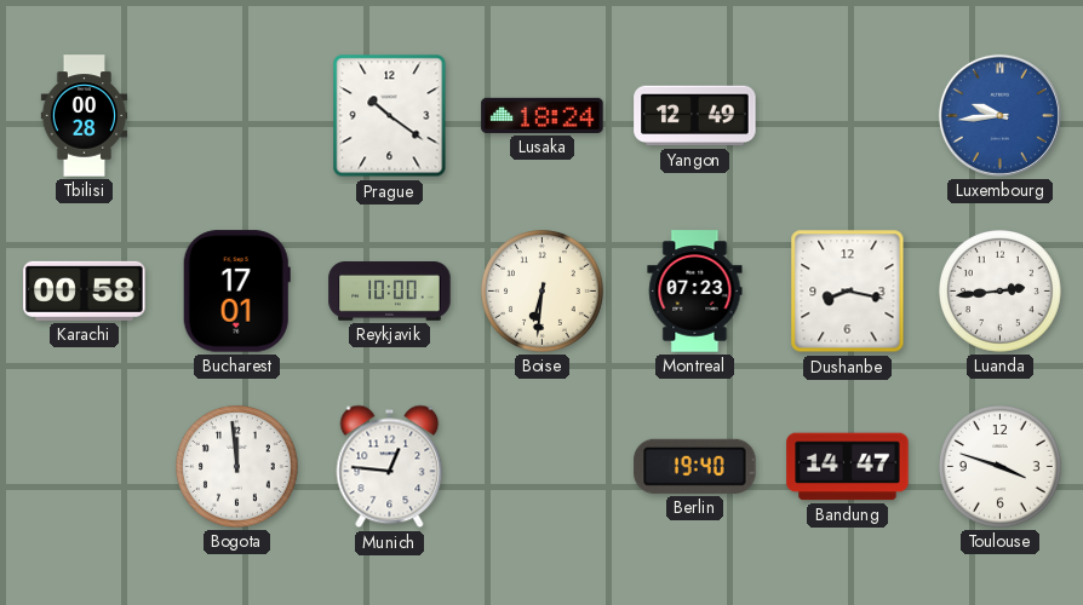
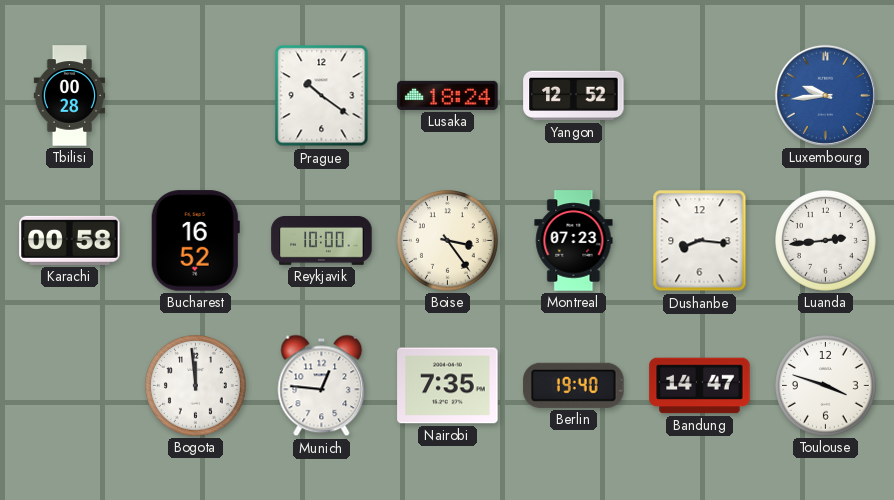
Yangon: 12:49 -> 12:52 (574, 96)
Bucharest: 17:01 -> 16:52 (195, 241)
Boise: 6:31 -> 3:24 (448, 241)
Dushanbe: 8:17 -> 8:16 (700, 241)
Nairobi: none -> 7:35 (448, 386)
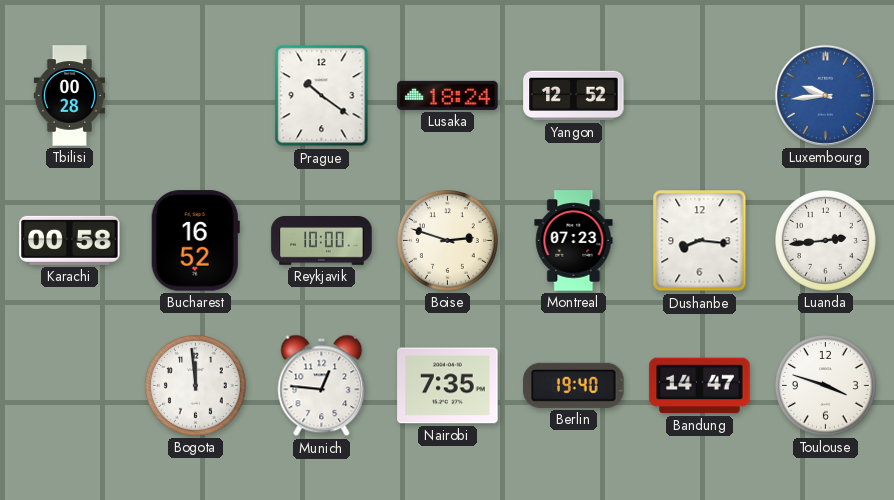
Boise: 3:24 -> 2:48 (448, 241)
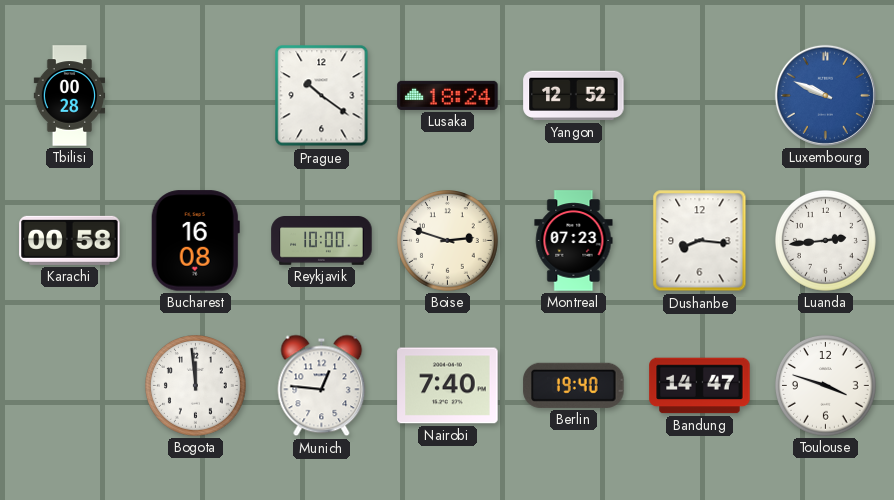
Luxembourg: 9:44 -> 9:49 (825, 95)
Bucharest: 16:52 -> 16:08 (195, 241)
Nairobi: 7:35 -> 7:40 (448, 386)
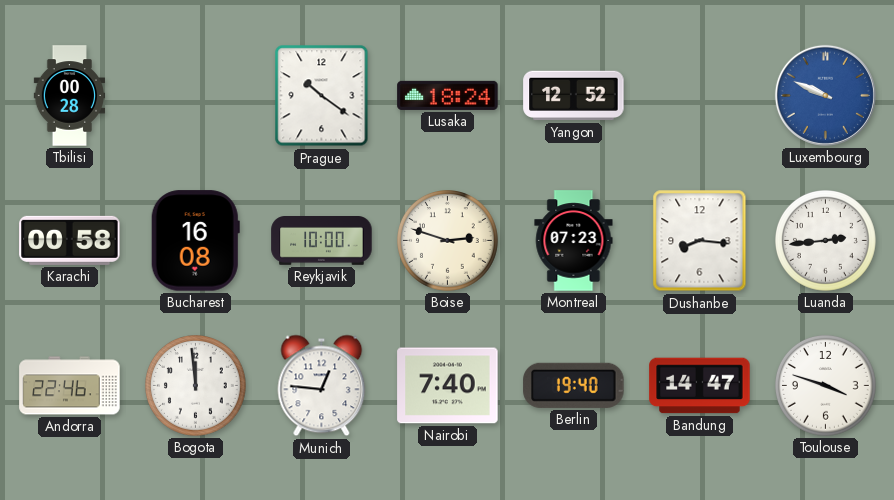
Andorra: none -> 22:46 (70, 386)
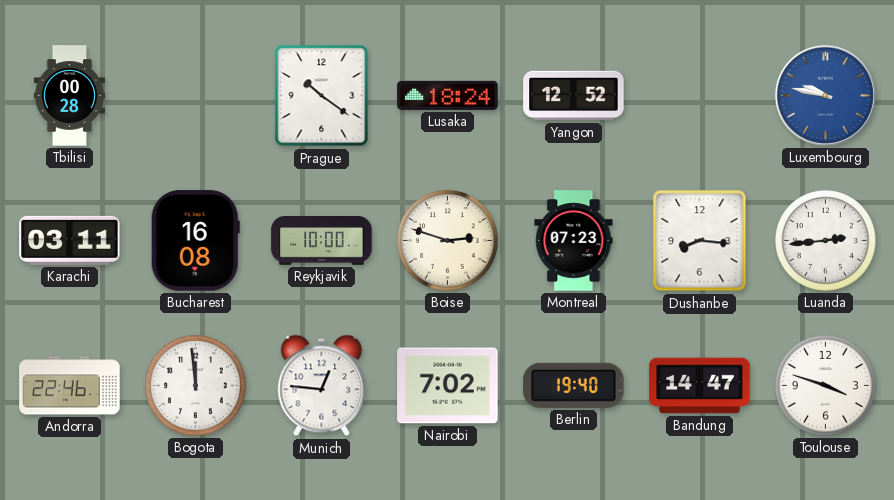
Luxembourg: 9:49 -> 9:47 (825, 95)
Karachi: 00:58 -> 03:11 (70, 240)
Nairobi: 7:40 -> 7:02 (448, 386)
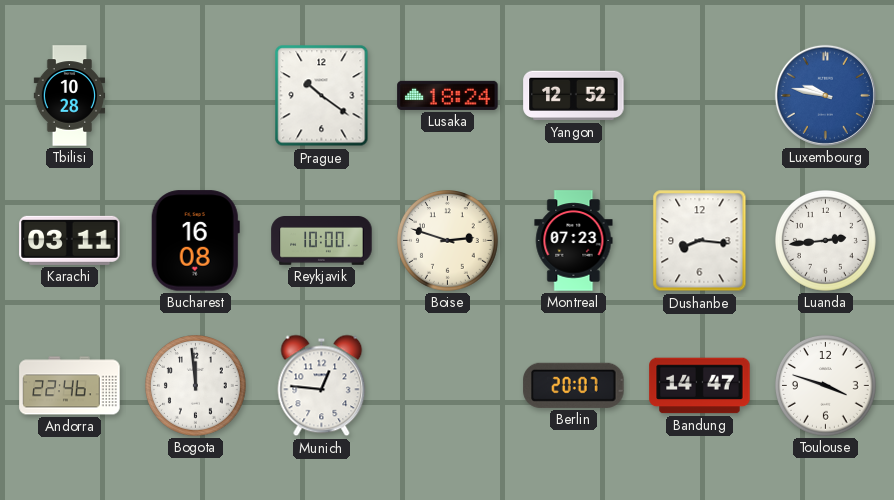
Tbilisi: 00:28 -> 10:28 (70, 96)
Nairobi: 7:02 -> none (448, 386)
Berlin: 19:40 -> 20:07 (574, 385)
